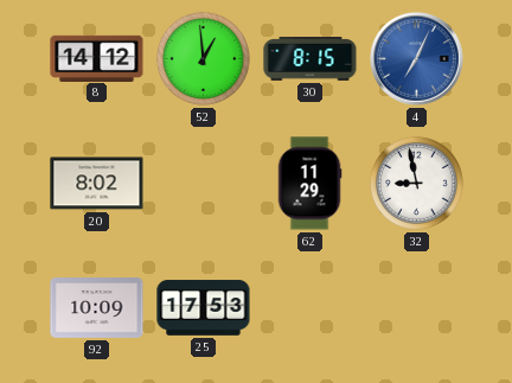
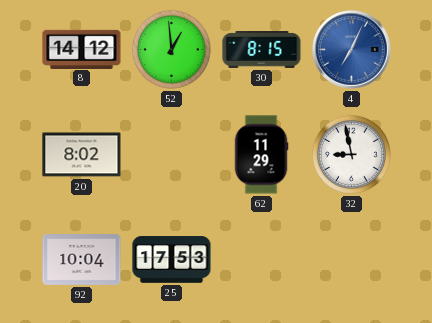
92: 10:09 -> 10:04 (82, 260)
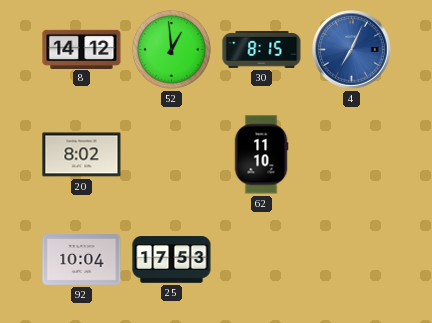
62: 11:29 -> 11:10 (261, 155)
32: 8:58 -> none (351, 154)
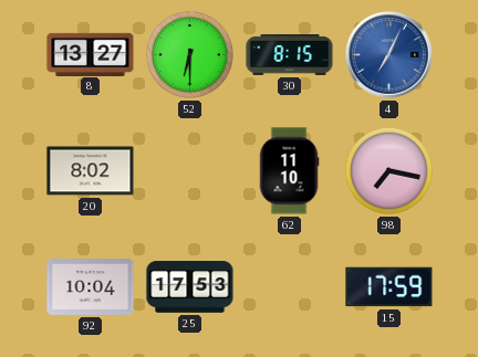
8: 14:12 -> 13:27 (91, 54)
52: 12:59 -> 6:30 (189, 54)
98: none -> 7:17 (388, 170)
15: none -> 17:59 (389, 287)
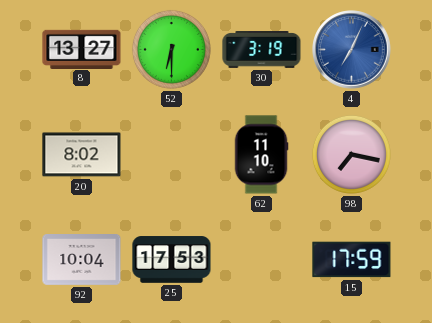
30: 8:15 -> 3:19 (262, 50)
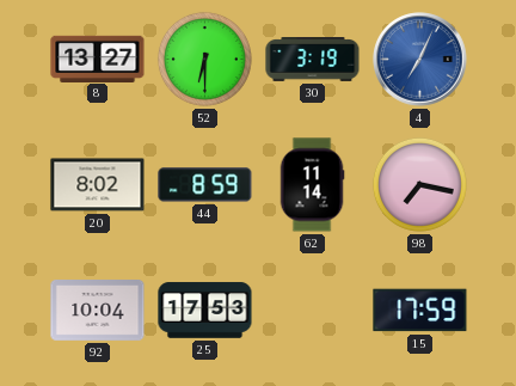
44: none -> 8:59 (205, 185)
62: 11:10 -> 11:14 (312, 185)
